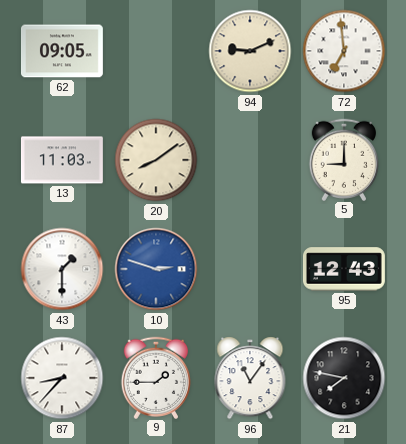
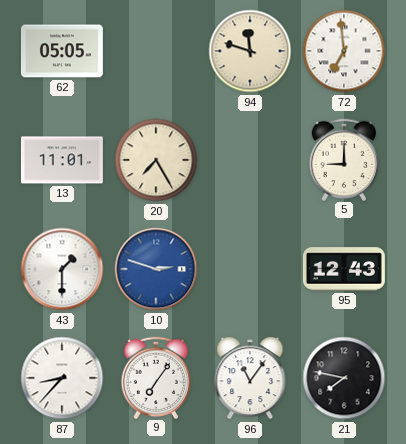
62: 09:05 -> 05:05 (62, 51)
94: 9:11 -> 11:48 (250, 51)
13: 11:03 -> 11:01 (62, 160)
20: 8:09 -> 7:25 (156, 160)
9: 1:45 -> 7:06 (155, 377)
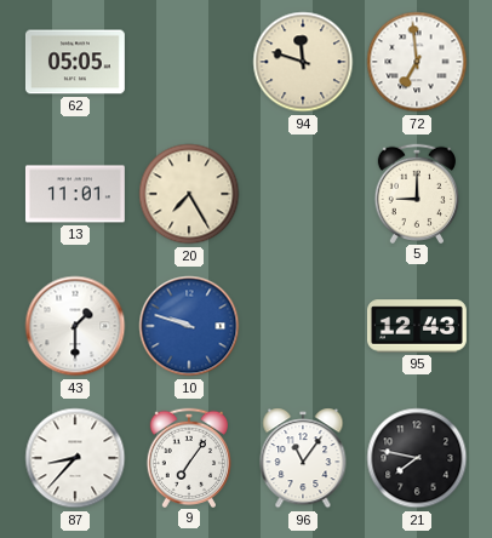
10: 2:48 -> 9:48 (189, 326)
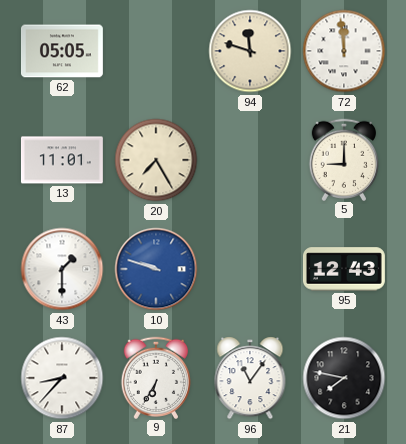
72: 6:59 -> 11:59 (344, 51)
9: 7:06 -> 6:35 (155, 377)
